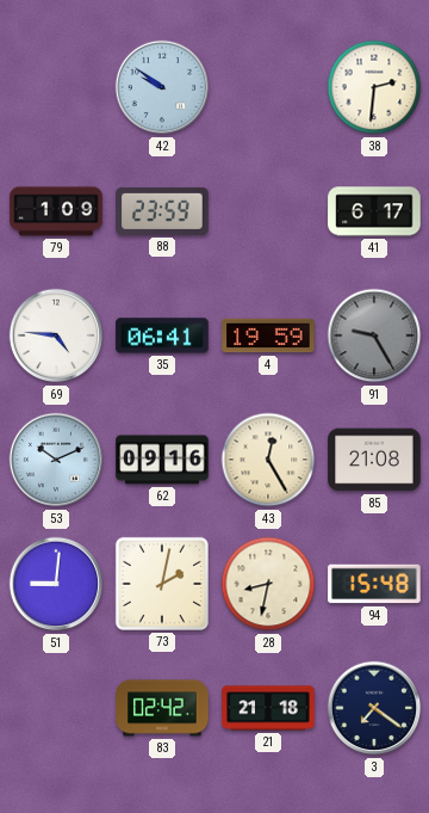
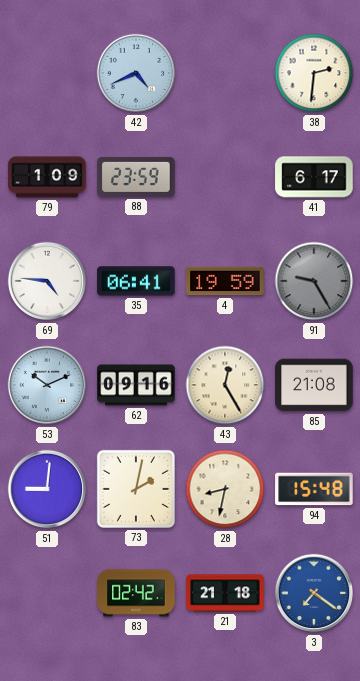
42: 9:51 -> 4:41 (136, 73)
3 dial: navy -> blue (314, 593)
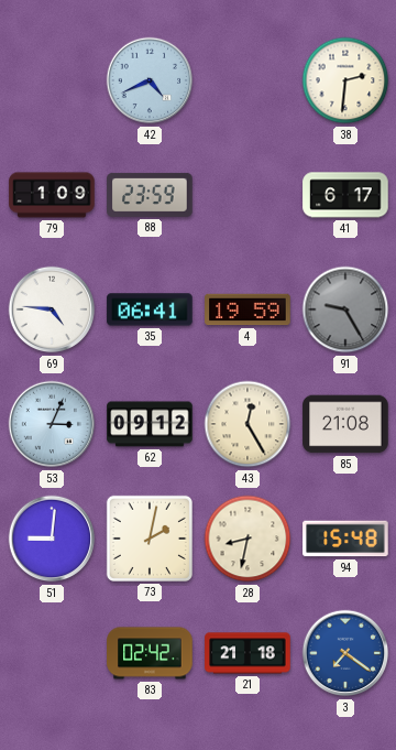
53: 10:11 -> 3:04 (52, 424)
62: 09:16 -> 09:12 (150, 424)
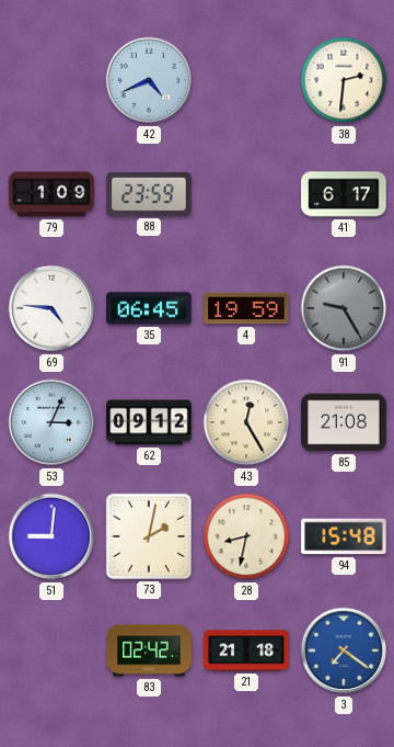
35: 06:41 -> 06:45 (149, 308)
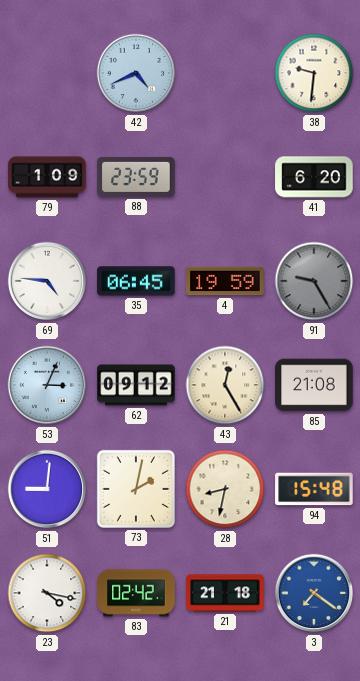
38: 2:31 -> 9:31 (314, 73)
41: 6:17 -> 6:20 (314, 177)
23: none -> 4:17 (47, 593)
